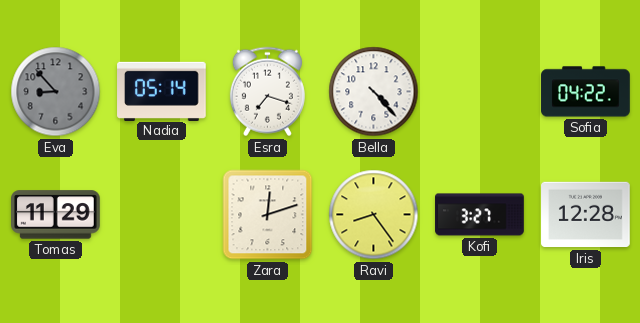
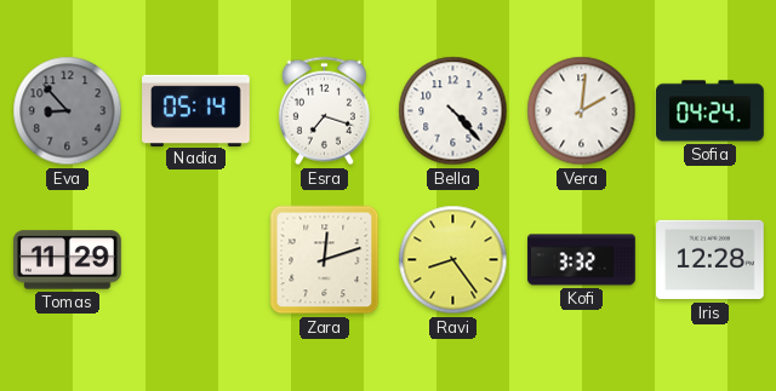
Vera: none -> 2:01 (582, 111)
Sofia: 04:22 -> 04:24 (711, 111)
Kofi: 3:27 -> 3:32 (582, 260)
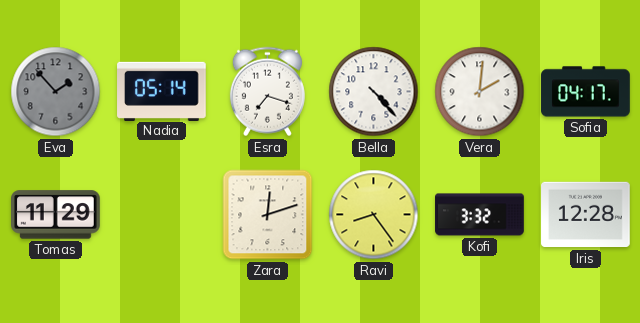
Eva: 8:53 -> 1:53 (56, 92)
Sofia: 04:24 -> 04:17 (586, 92)
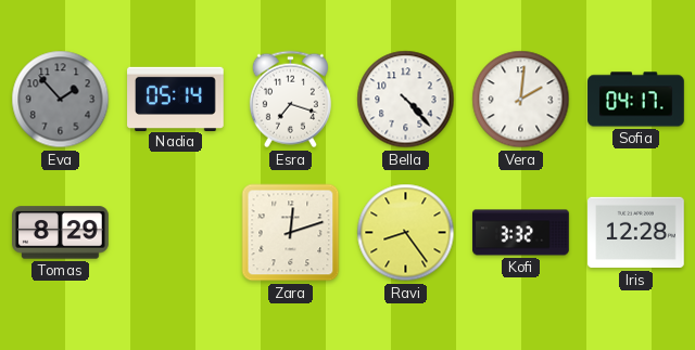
Tomas: 11:29 -> 8:29 (61, 233)
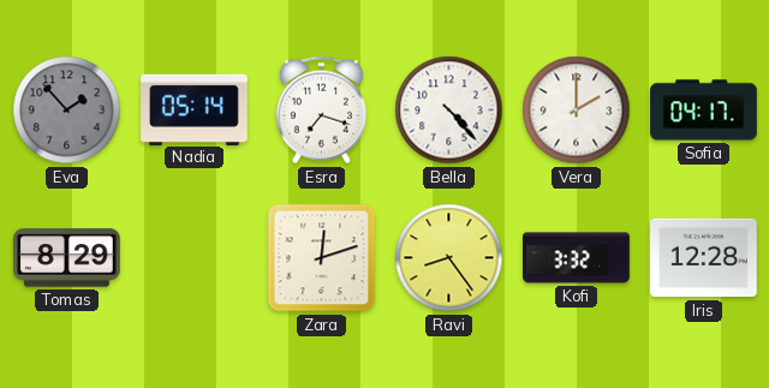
Vera: 2:01 -> 2:00 (577, 111)
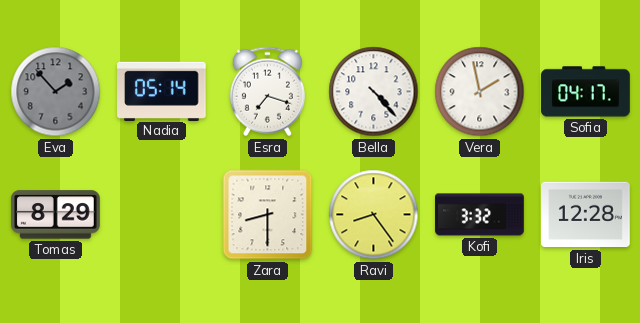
Vera: 2:00 -> 1:58 (480, 92)
Zara: 12:12 -> 8:30 (268, 215)
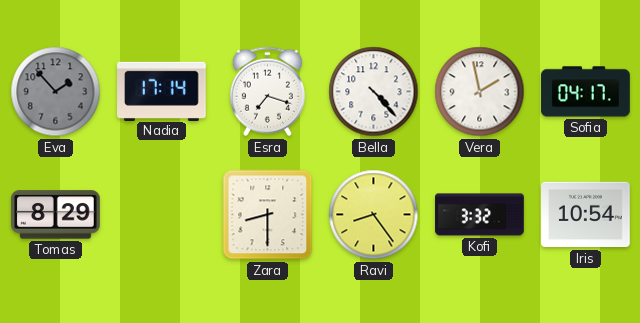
Nadia: 05:14 -> 17:14 (162, 91)
Iris: 12:28 -> 10:54 (586, 215)
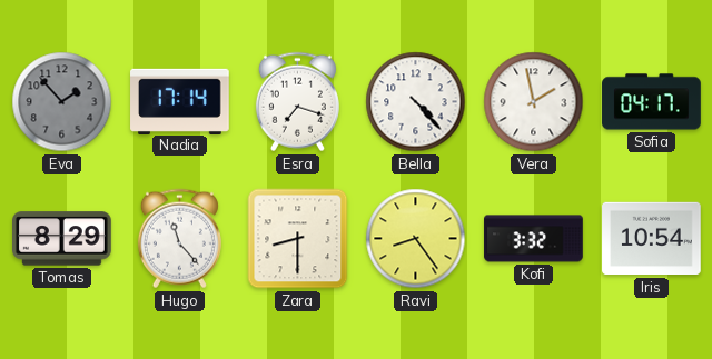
Hugo: none -> 11:23 (179, 239)
